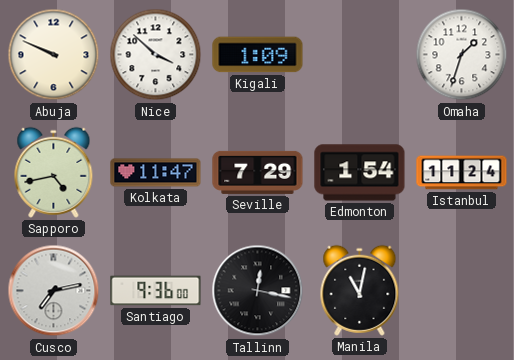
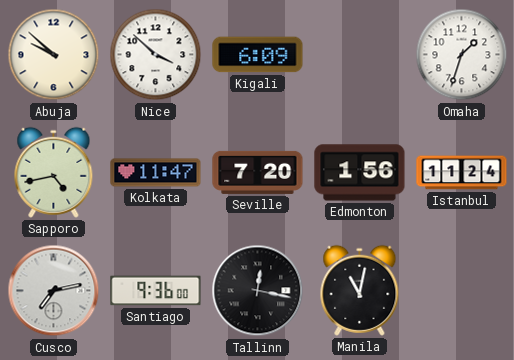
Abuja: 9:49 -> 9:52 (54, 55)
Kigali: 1:09 -> 6:09 (258, 55)
Seville: 7:29 -> 7:20 (258, 172)
Edmonton: 1:54 -> 1:56 (360, 173)
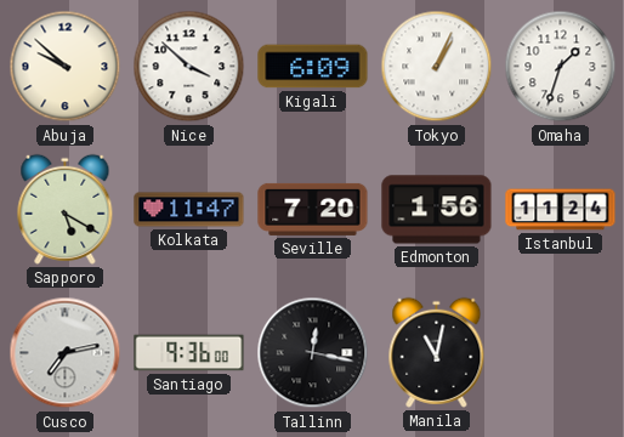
Tokyo: none -> 1:04 (437, 67)
Sapporo: 4:43 -> 5:20 (66, 209)
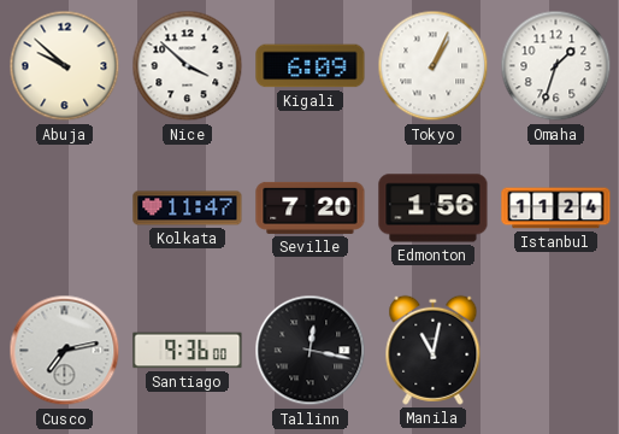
Sapporo: 5:20 -> none (66, 209)
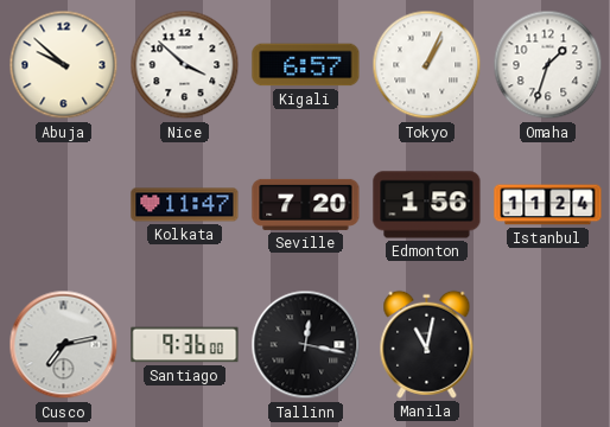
Kigali: 6:09 -> 6:57 (306, 65)
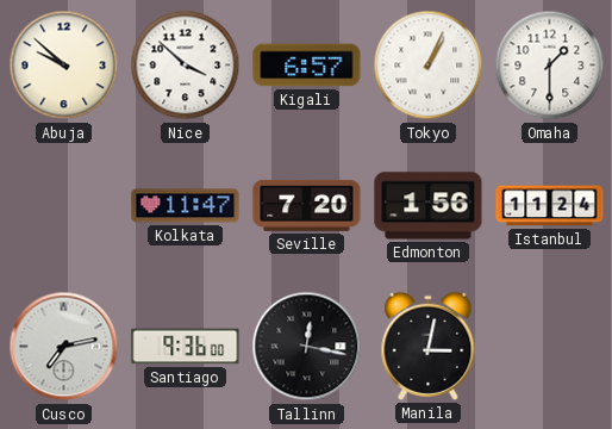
Omaha: 1:33 -> 1:30 (550, 66)
Manila: 11:02 -> 3:02 (429, 346)
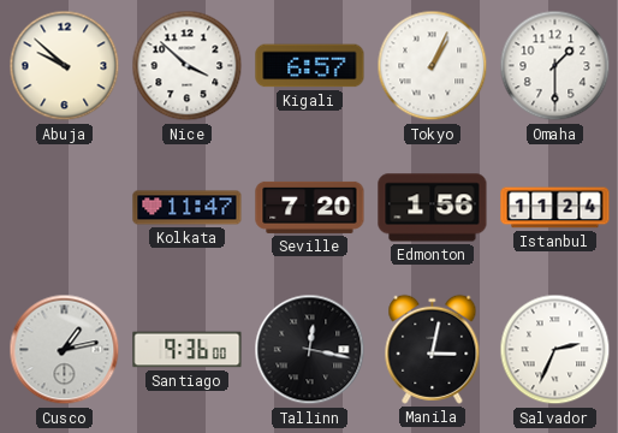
Cusco: 7:13 -> 1:13 (65, 350)
Salvador: none -> 2:34 (555, 350)
